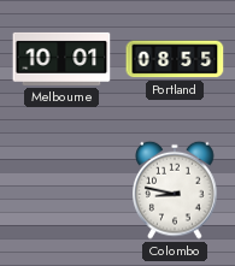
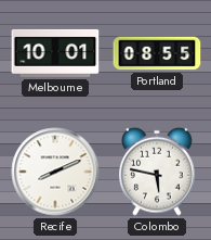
Recife: none -> 8:11 (55, 172)
Colombo: 8:47 -> 5:47 (157, 172)
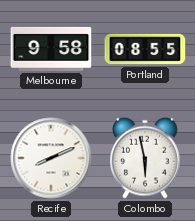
Melbourne: 10:01 -> 9:58 (51, 49)
Colombo: 5:47 -> 5:58 (145, 158)
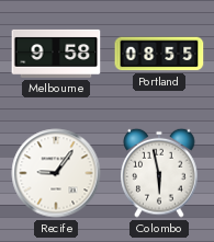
Recife: 8:11 -> 9:06 (56, 173)
